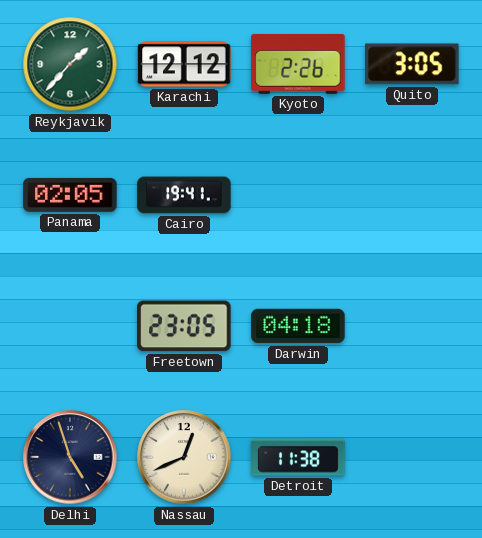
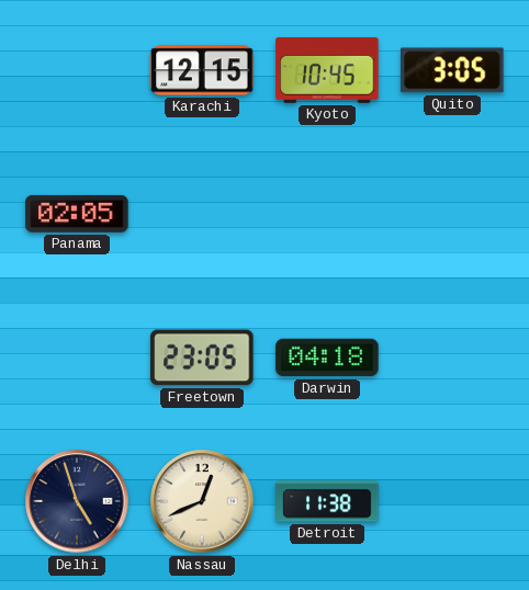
Reykjavik: 1:37 -> none (70, 64)
Karachi: 12:12 -> 12:15 (202, 70)
Kyoto: 2:26 -> 10:45 (327, 70)
Cairo: 19:41 -> none (184, 195)
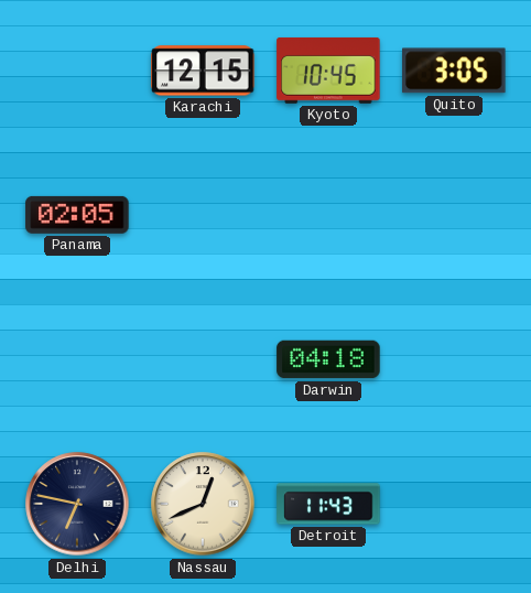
Freetown: 23:05 -> none (202, 358)
Delhi: 4:57 -> 6:47 (77, 504)
Detroit: 11:38 -> 11:43 (328, 504)
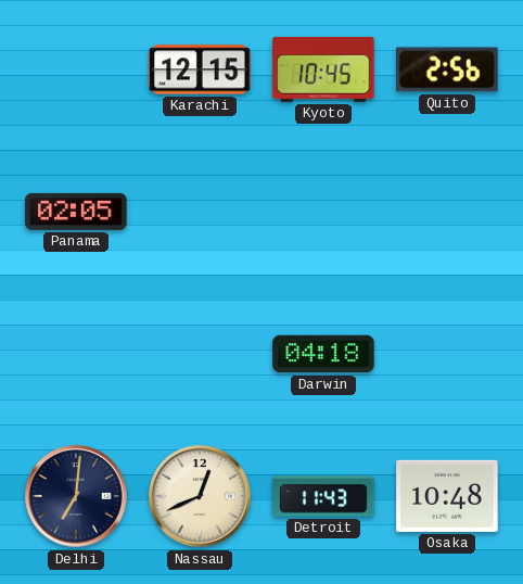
Quito: 3:05 -> 2:56 (447, 69)
Delhi: 6:47 -> 7:01 (76, 496)
Osaka: none -> 10:48 (447, 496)
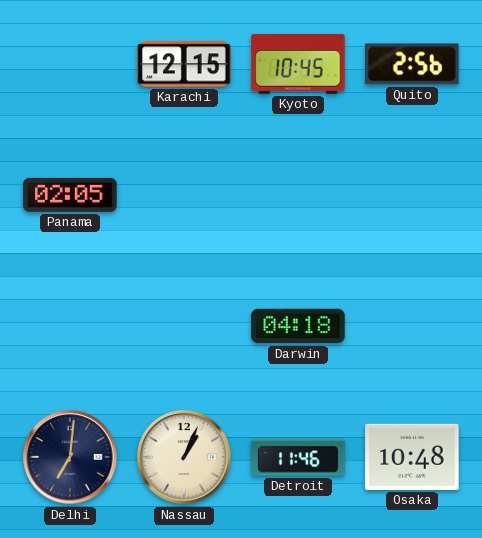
Nassau: 12:41 -> 1:04 (184, 457)
Detroit: 11:43 -> 11:46 (298, 457)
